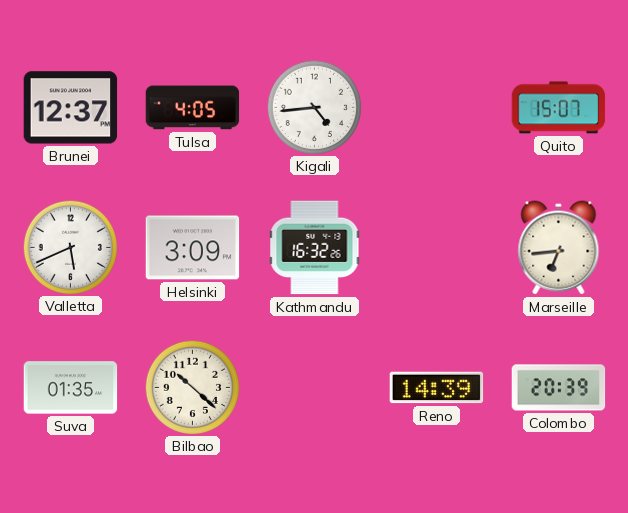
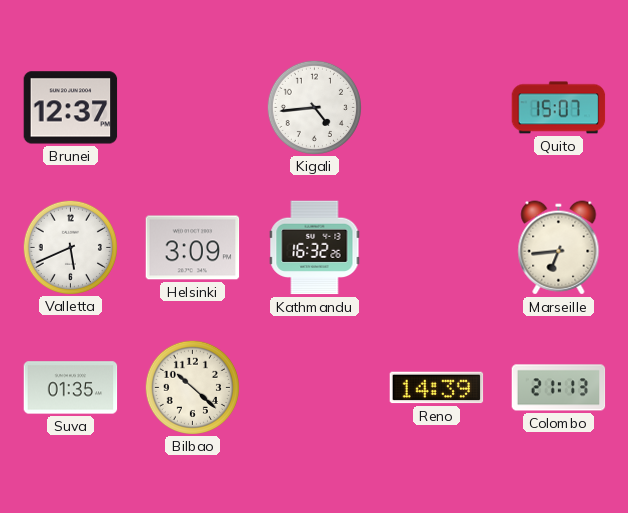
Tulsa: 4:05 -> none (193, 108)
Colombo: 20:39 -> 21:13 (559, 388)
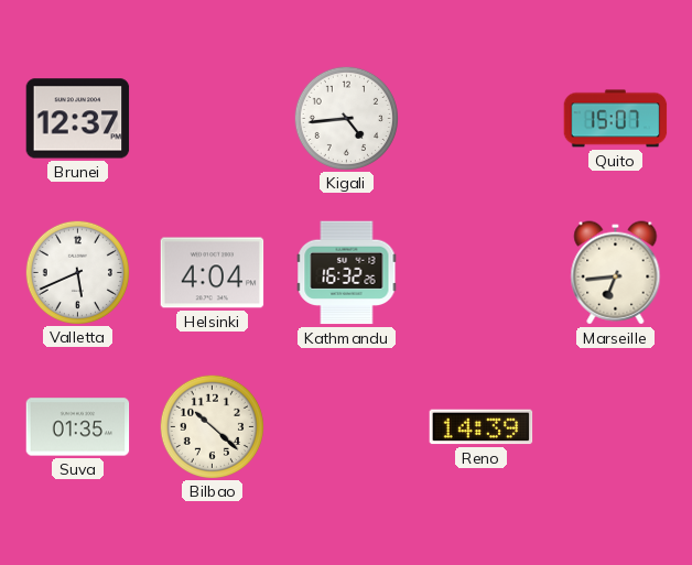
Helsinki: 3:09 -> 4:04 (213, 273)
Colombo: 21:13 -> none (559, 388)
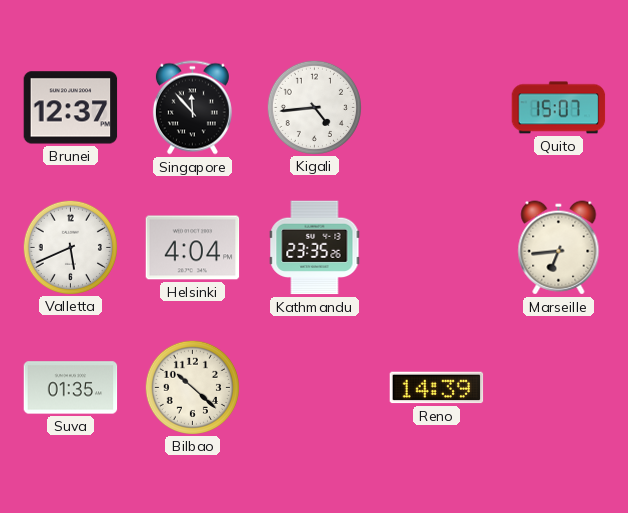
Singapore: none -> 11:53 (192, 108)
Kathmandu: 16:32 -> 23:35 (315, 248)
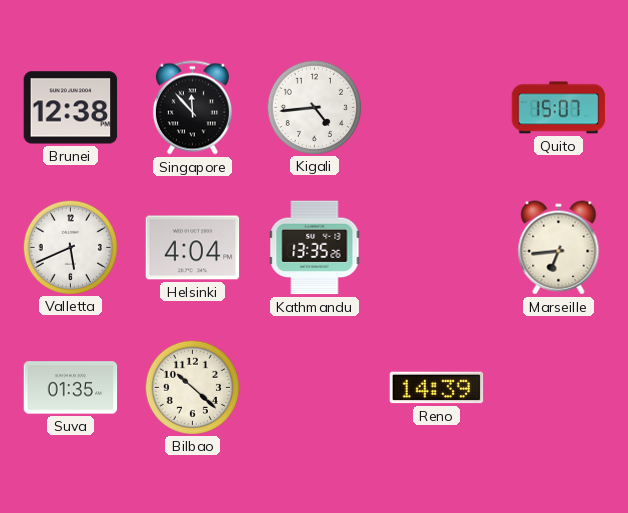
Brunei: 12:37 -> 12:38 (71, 108)
Kathmandu: 23:35 -> 13:35 (315, 248)
